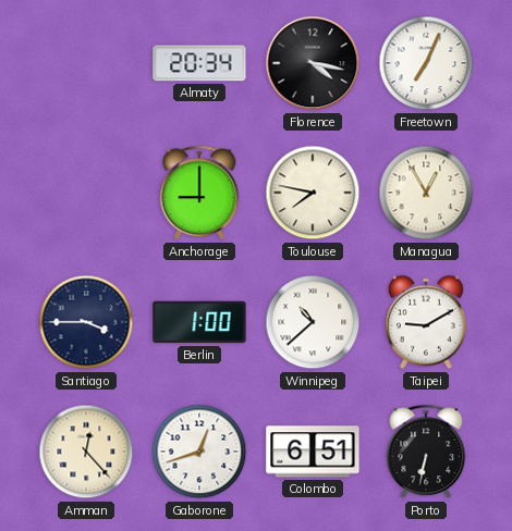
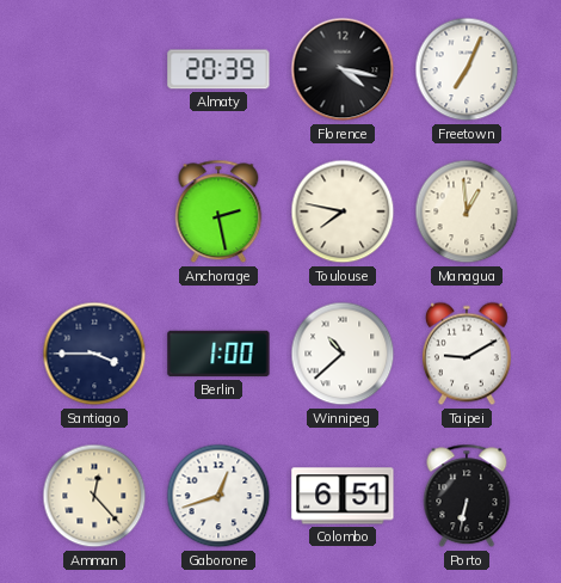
Almaty: 20:34 -> 20:39 (218, 69)
Anchorage: 9:00 -> 2:28 (218, 211)
Managua: 12:55 -> 12:59 (467, 211)
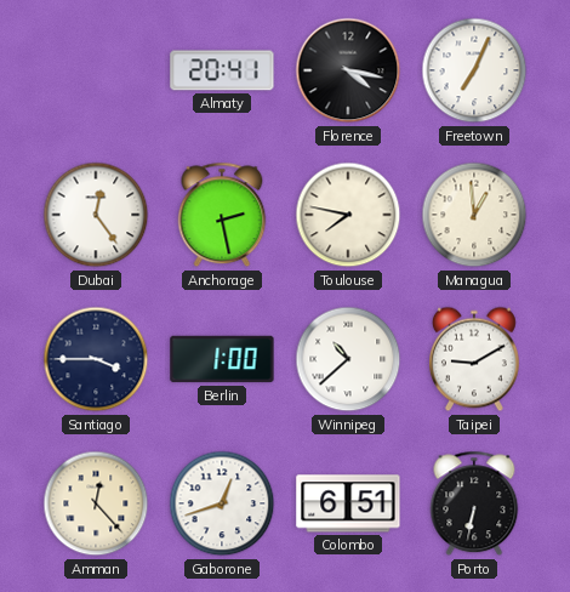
Almaty: 20:39 -> 20:41 (222, 70)
Dubai: none -> 12:24 (96, 215)
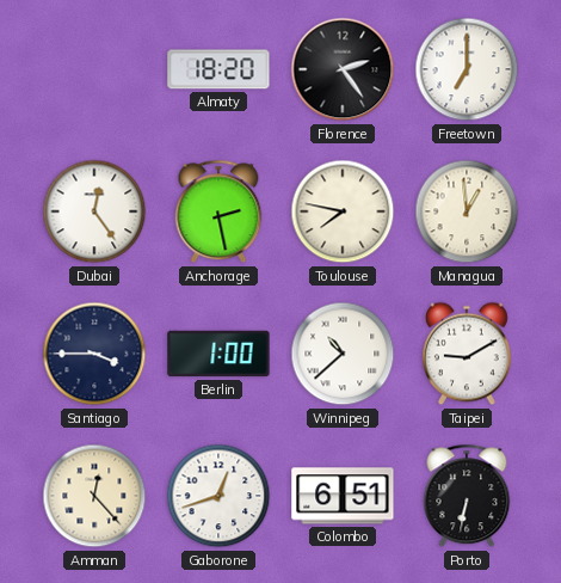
Almaty: 20:41 -> 18:20 (218, 69)
Florence: 4:17 -> 2:24 (343, 69)
Freetown: 7:04 -> 7:00 (467, 69)
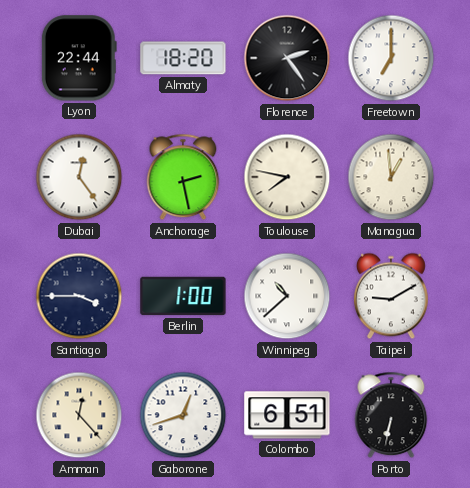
Lyon: none -> 22:44 (79, 58)
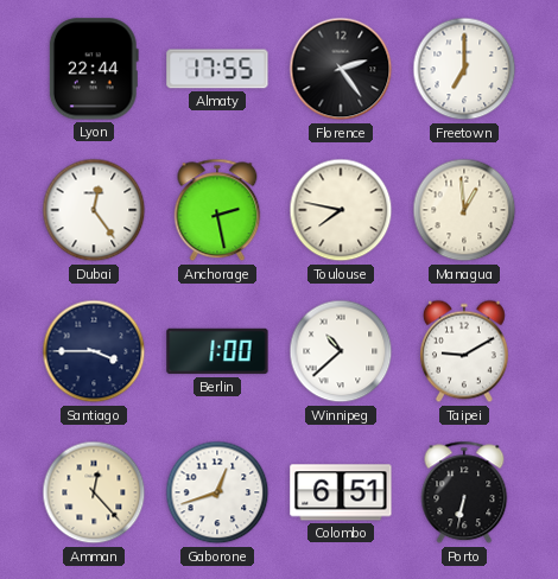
Almaty: 18:20 -> 17:55 (217, 69)
